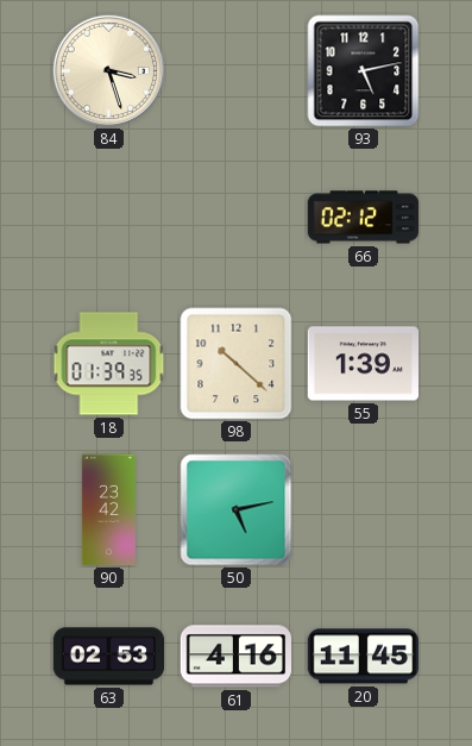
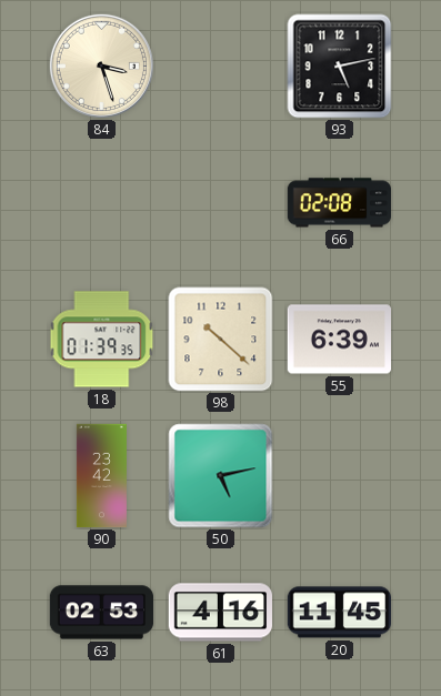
66: 02:12 -> 02:08 (339, 203)
55: 1:39 -> 6:39 (339, 340)
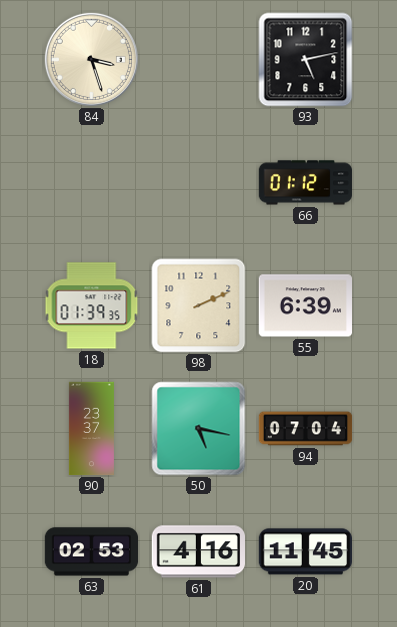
66: 02:08 -> 01:12 (305, 183)
98: 10:22 -> 2:11 (199, 306)
90: 23:42 -> 23:37 (91, 429)
50: 5:13 -> 5:17 (199, 429)
94: none -> 07:04 (306, 429)
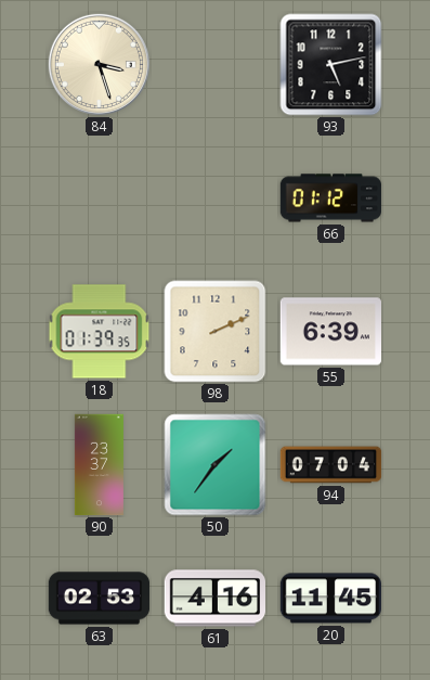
50: 5:17 -> 1:36 (216, 465)
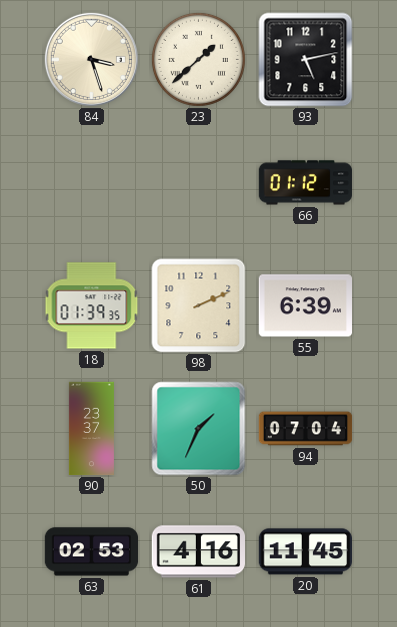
23: none -> 1:38 (198, 59)
50: 1:36 -> 1:34 (199, 429)
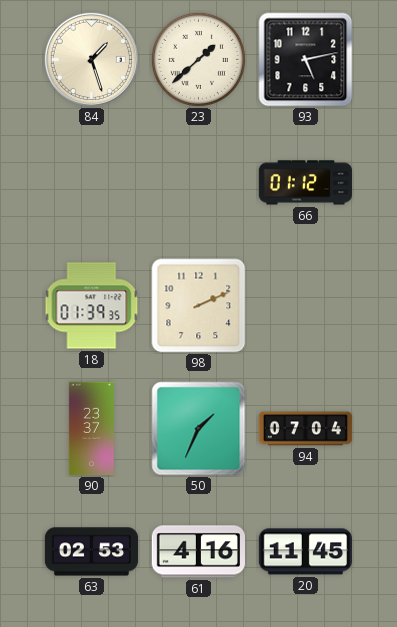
84: 3:27 -> 1:27 (91, 59)
55: 6:39 -> none (305, 306)
